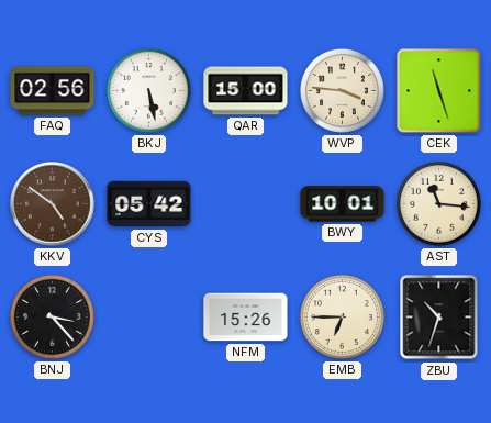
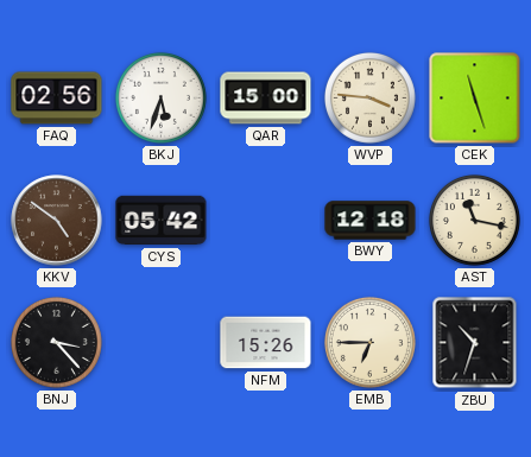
BKJ: 5:28 -> 5:33 (160, 97)
BWY: 10:01 -> 12:18 (371, 221)
AST: 11:16 -> 11:17 (474, 220)
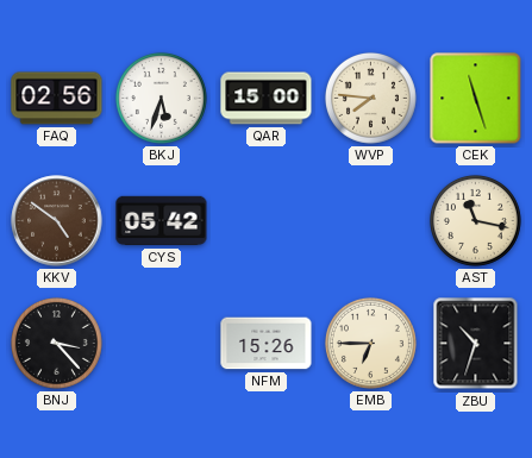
WVP: 3:46 -> 7:46 (370, 98)
BWY: 12:18 -> none (371, 221)
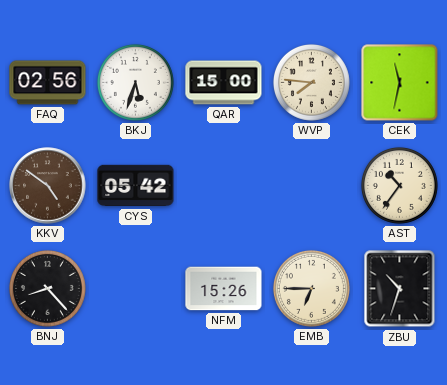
CEK: 11:27 -> 11:32 (400, 83)
AST: 11:17 -> 10:36 (399, 185)
BNJ: 3:23 -> 8:23 (47, 288)
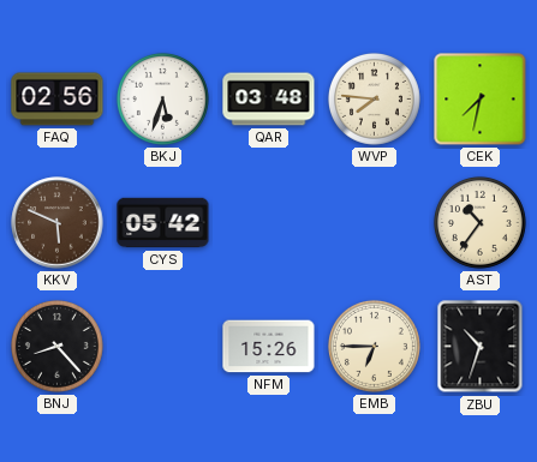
QAR: 15:00 -> 03:48 (269, 100)
CEK: 11:32 -> 7:32 (481, 100)
KKV: 4:51 -> 5:49 (58, 223)
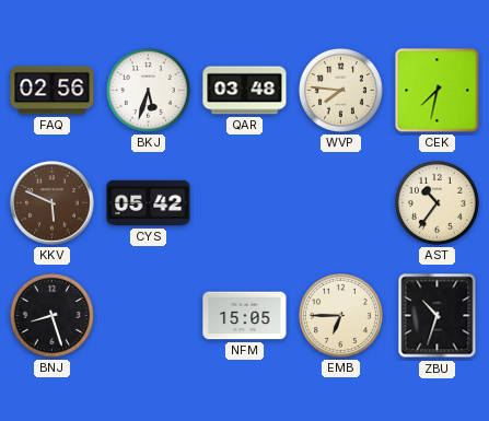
BNJ: 8:23 -> 8:27 (51, 315)
NFM: 15:26 -> 15:05 (245, 316)
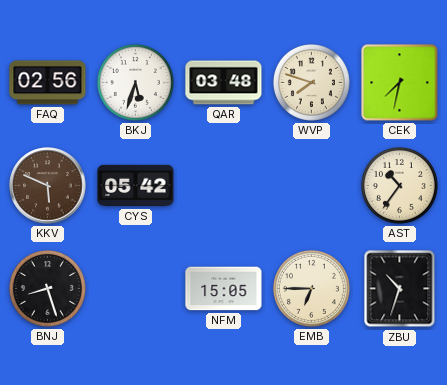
WVP: 7:46 -> 7:48 (311, 82)
